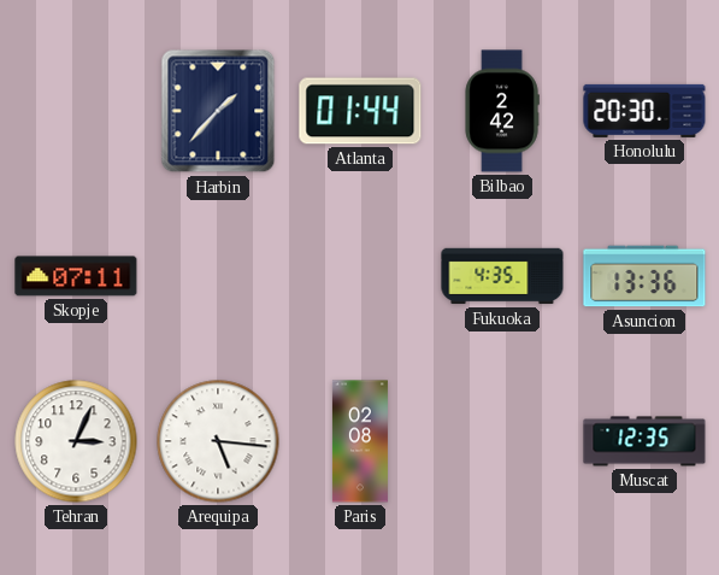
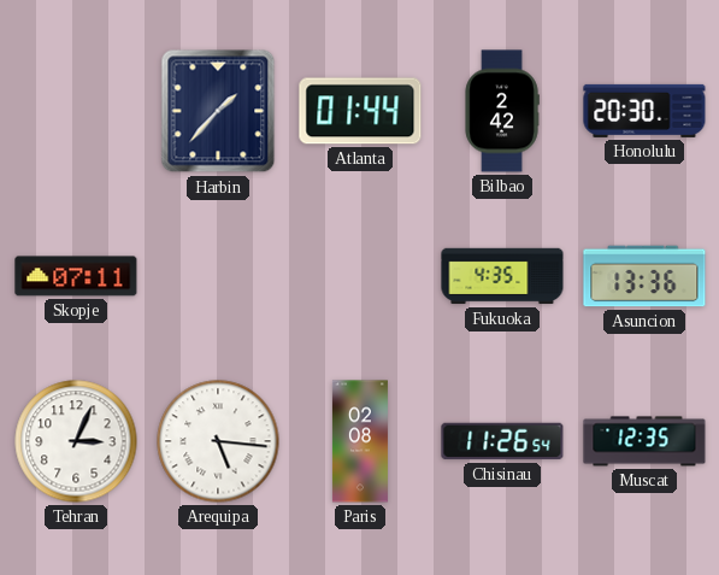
Chisinau: none -> 11:26 (502, 441)
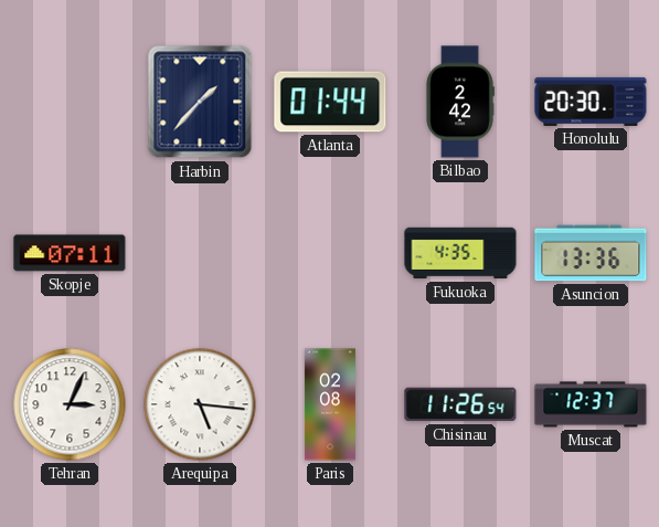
Muscat: 12:35 -> 12:37 (591, 404)
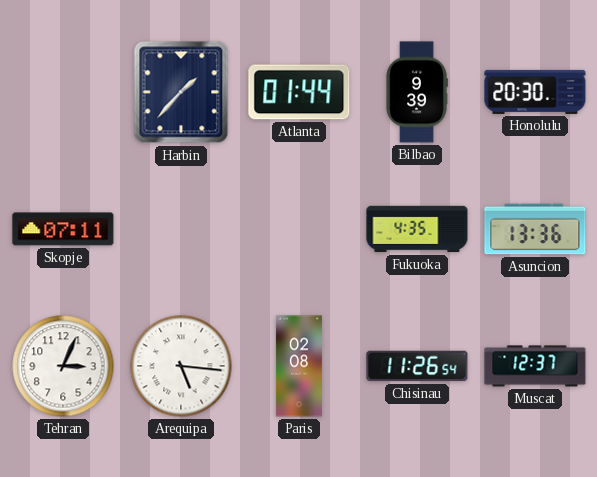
Bilbao: 2:42 -> 9:39 (417, 92)
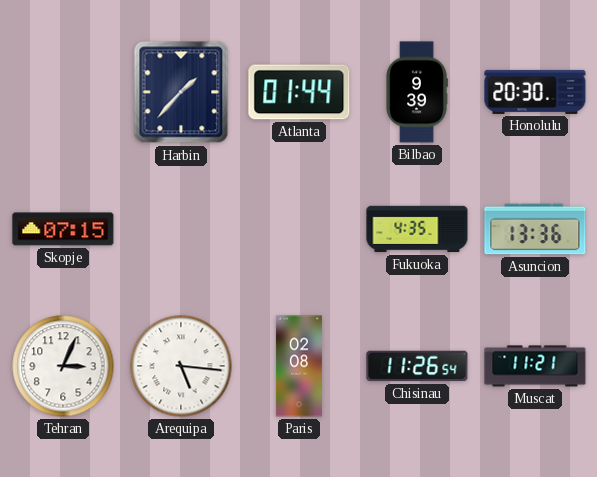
Skopje: 07:11 -> 07:15 (63, 229)
Muscat: 12:37 -> 11:21 (535, 366)
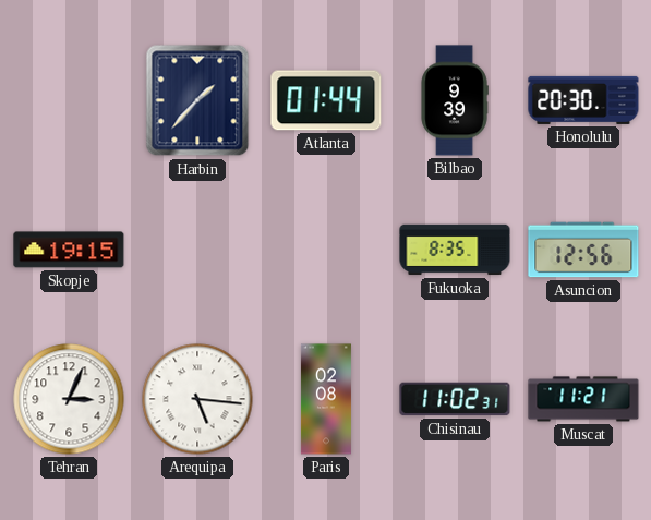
Skopje: 07:15 -> 19:15 (69, 250)
Fukuoka: 4:35 -> 8:35 (455, 250)
Asuncion: 13:36 -> 12:56 (583, 250)
Chisinau: 11:26 -> 11:02 (455, 399)
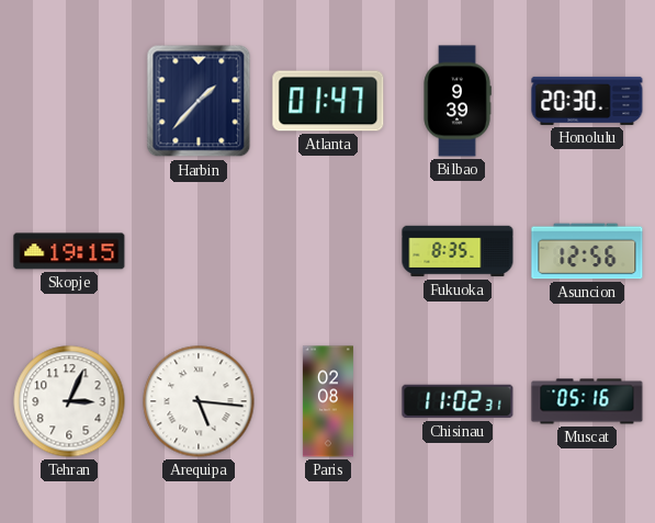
Atlanta: 01:44 -> 01:47 (328, 101)
Muscat: 11:21 -> 05:16 (587, 401)
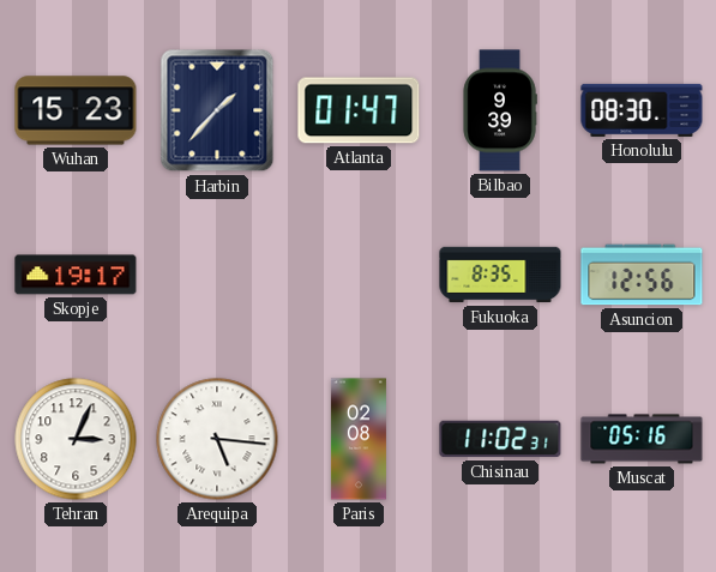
Wuhan: none -> 15:23 (76, 110)
Honolulu: 20:30 -> 08:30 (642, 110)
Skopje: 19:15 -> 19:17 (76, 275)
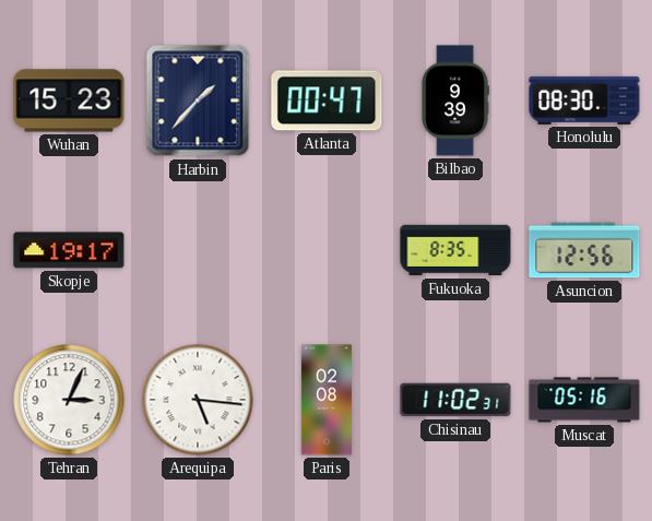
Atlanta: 01:47 -> 00:47 (327, 100)
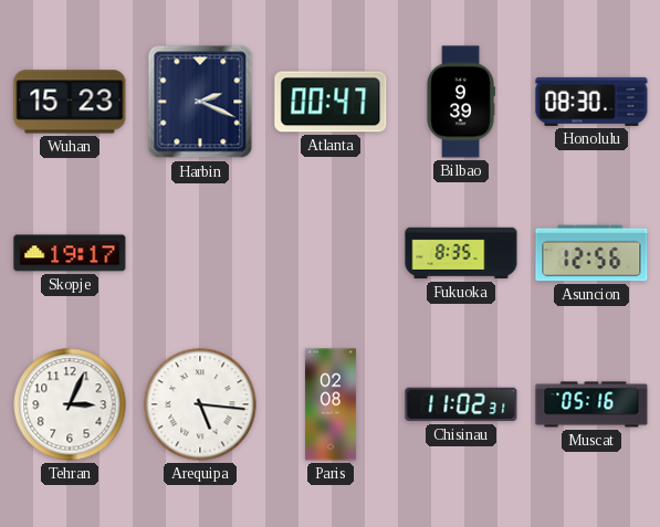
Harbin: 1:37 -> 2:19 (200, 102)
